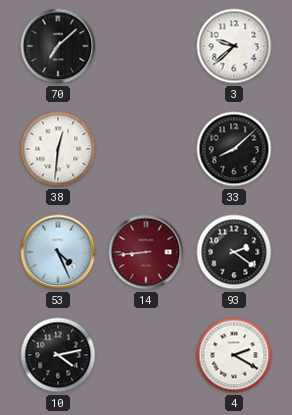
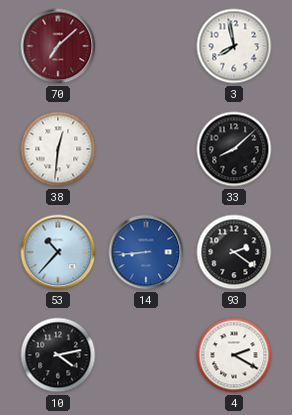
70 dial: black -> burgundy (58, 46)
3: 9:38 -> 7:58 (234, 46)
53: 4:26 -> 10:37 (58, 252)
14 dial: burgundy -> blue (146, 252)
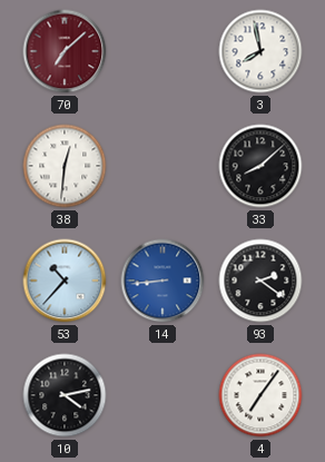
4: 2:20 -> 7:06 (260, 395)
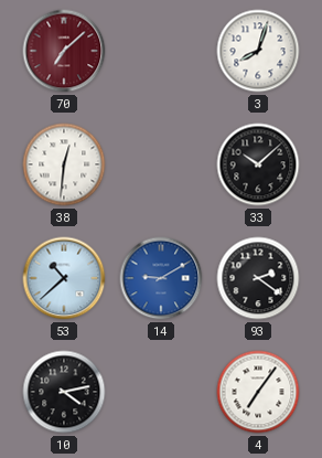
3: 7:58 -> 8:03 (258, 51)
33: 8:08 -> 10:08 (258, 164)
53: 10:37 -> 10:38 (64, 278)
14: 8:44 -> 9:10 (161, 278)
